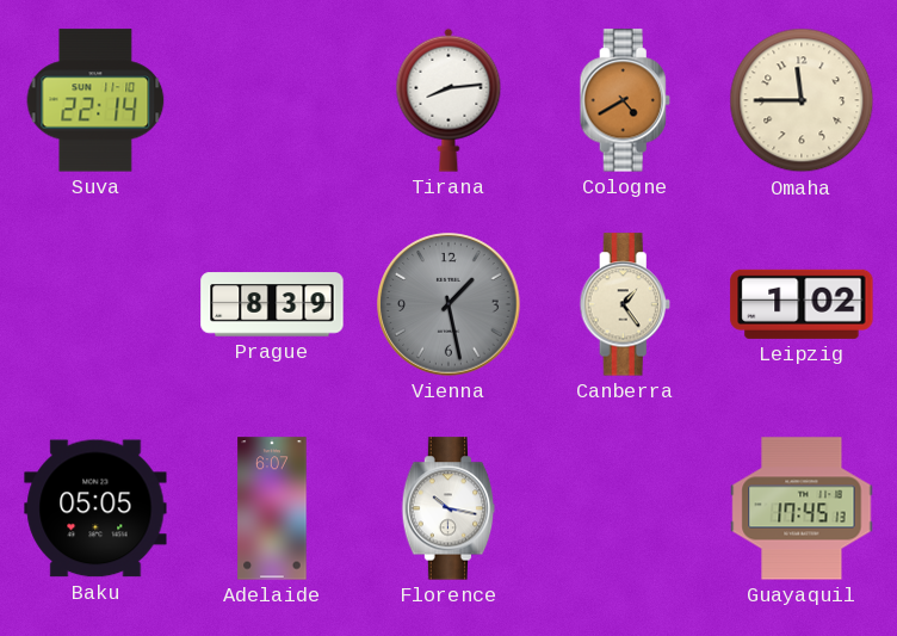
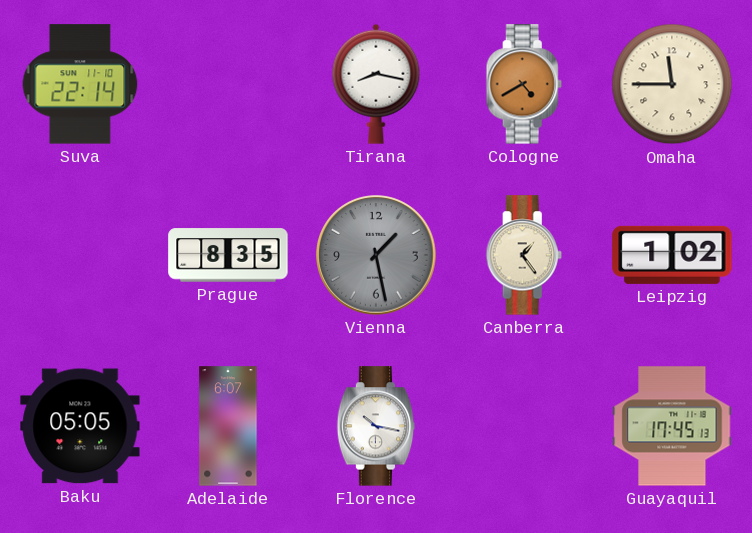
Tirana: 8:14 -> 8:17 (376, 84)
Prague: 8:39 -> 8:35 (228, 255)
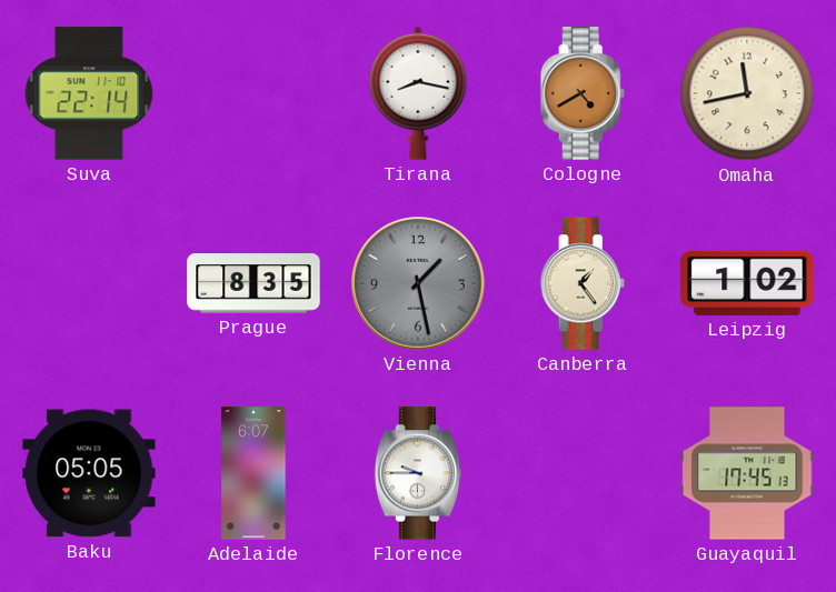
Omaha: 11:45 -> 11:43 (747, 93)
Florence: 10:17 -> 9:45 (418, 473)
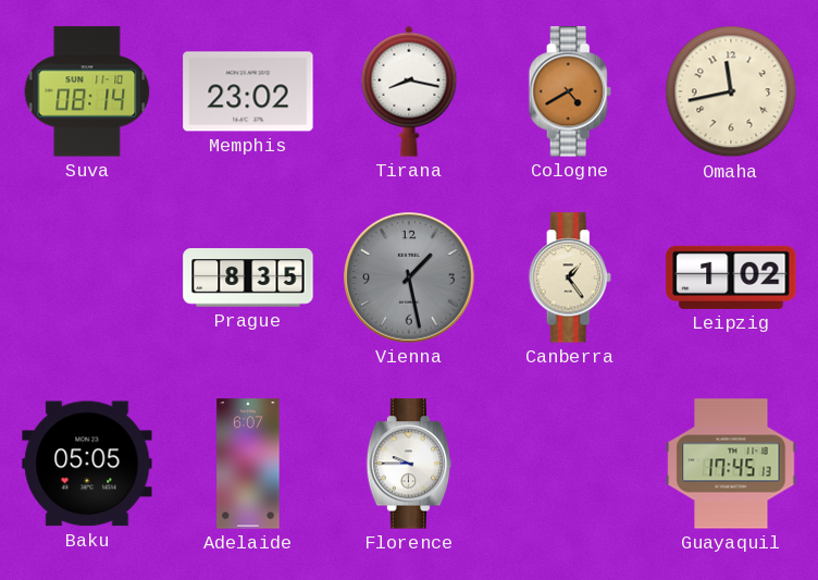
Suva: 22:14 -> 08:14 (87, 91)
Memphis: none -> 23:02 (248, 91)
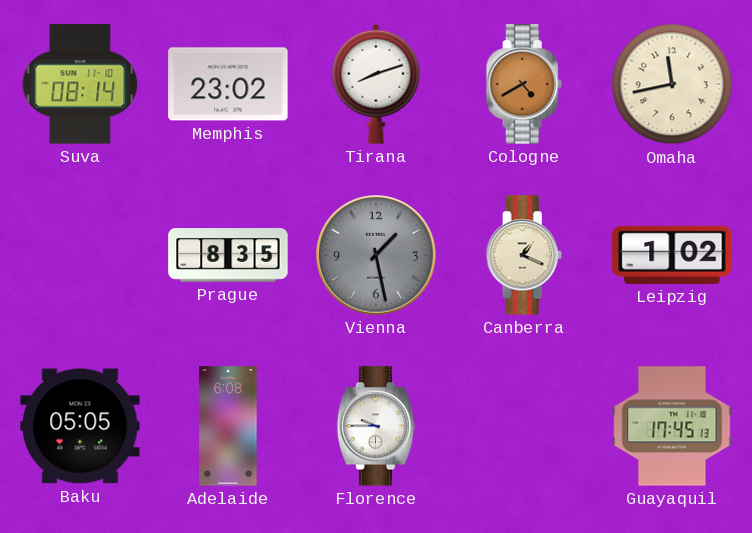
Tirana: 8:17 -> 8:12 (376, 84)
Canberra: 1:24 -> 1:19 (524, 255)
Adelaide: 6:07 -> 6:08 (228, 426)
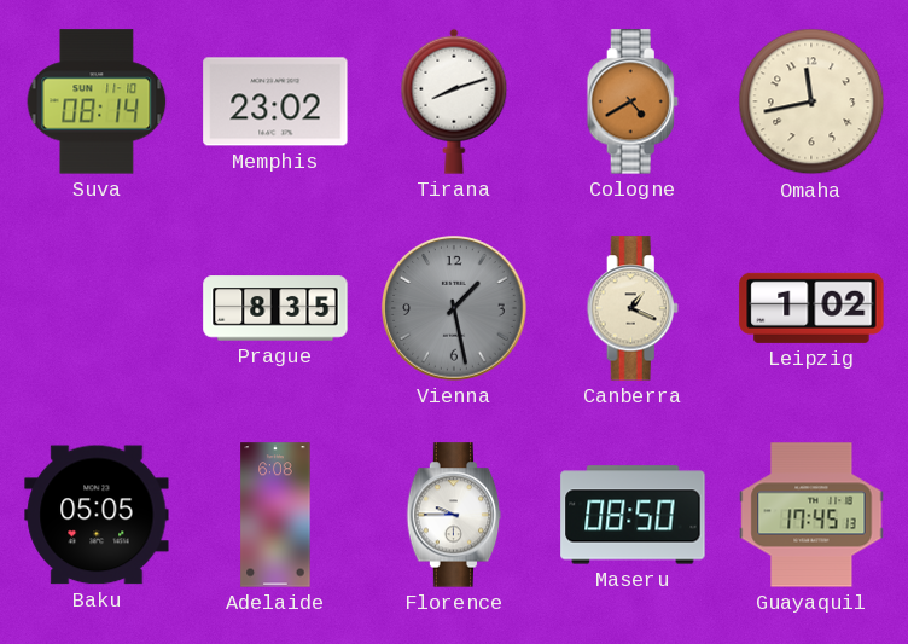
Maseru: none -> 08:50 (633, 515)
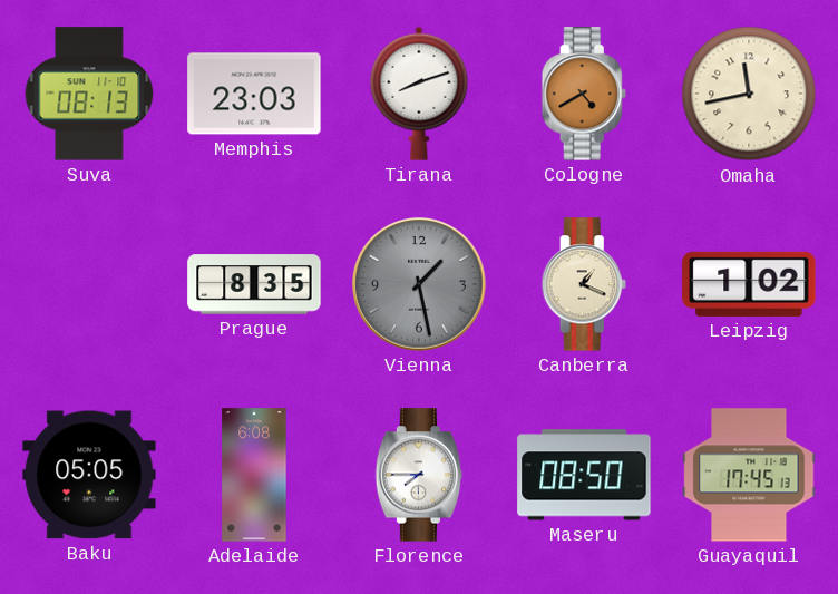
Suva: 08:14 -> 08:13 (89, 94)
Memphis: 23:02 -> 23:03 (254, 94)
Florence: 9:45 -> 7:45 (419, 475)
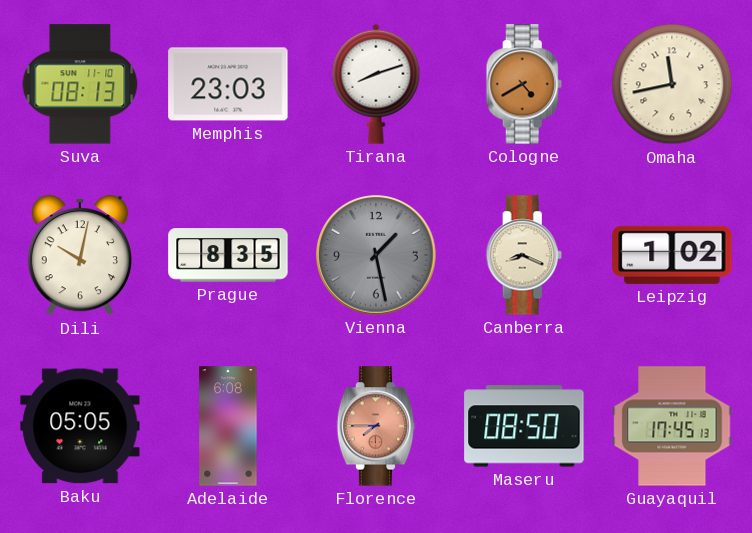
Dili: none -> 10:02 (79, 255)
Canberra: 1:19 -> 8:19 (524, 255)
Florence dial: white -> salmon (376, 426)
